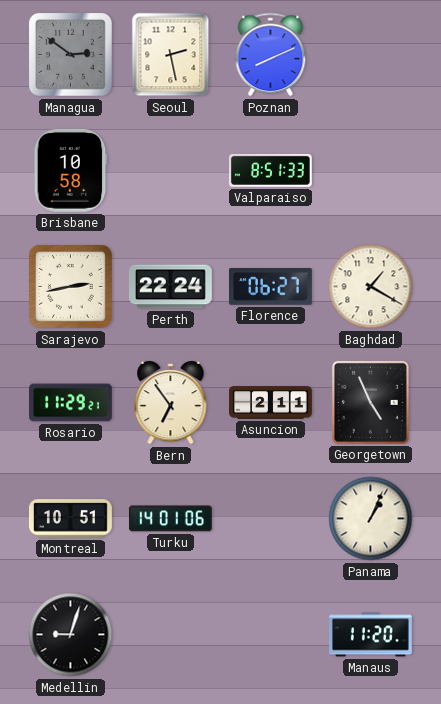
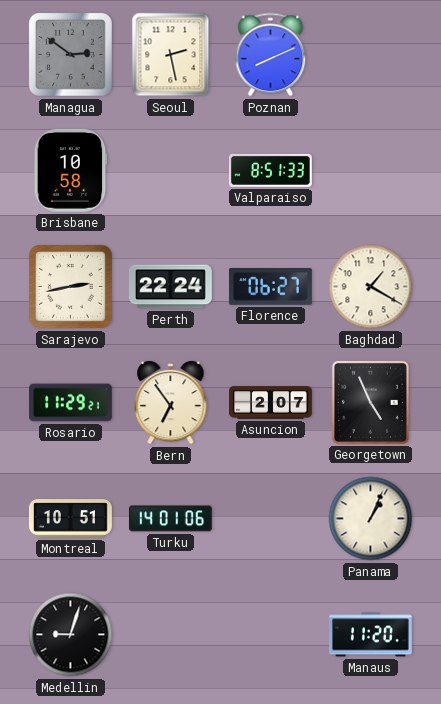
Asuncion: 2:11 -> 2:07 (271, 403)
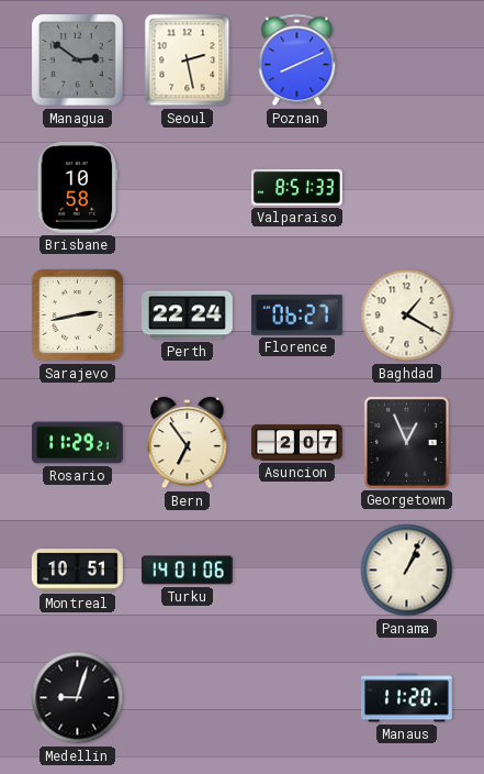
Georgetown: 4:56 -> 12:56 (406, 442)
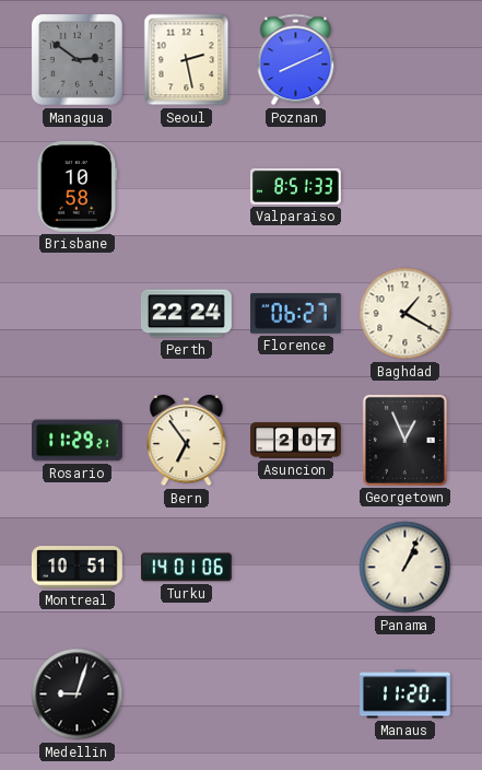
Sarajevo: 2:43 -> none (78, 316)
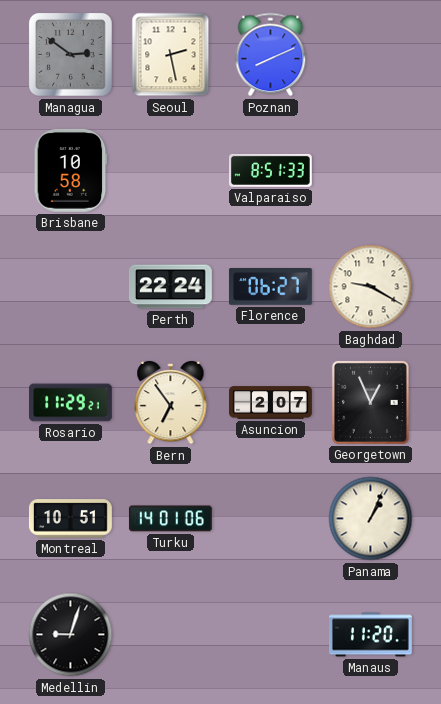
Baghdad: 1:20 -> 9:20 (371, 287)
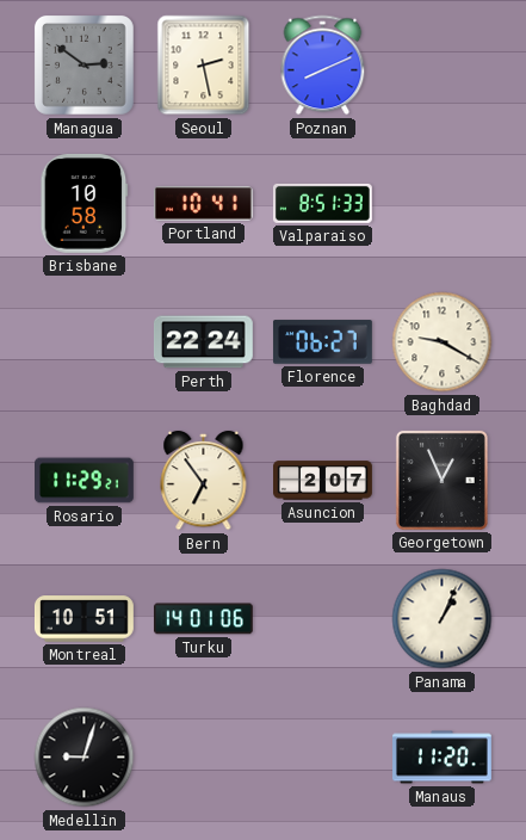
Portland: none -> 10:41 (203, 203)
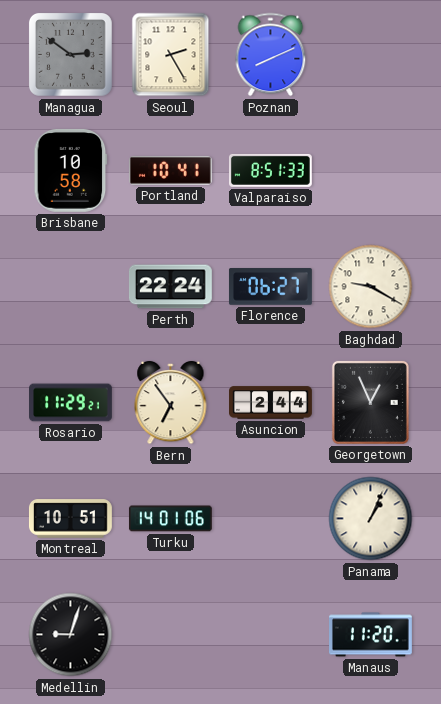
Seoul: 2:28 -> 2:25 (171, 55)
Asuncion: 2:07 -> 2:44 (271, 403)
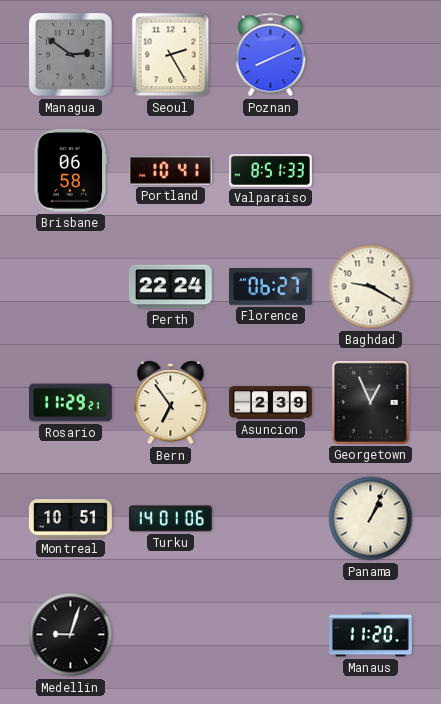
Brisbane: 10:58 -> 06:58 (71, 170)
Asuncion: 2:44 -> 2:39 (271, 403)
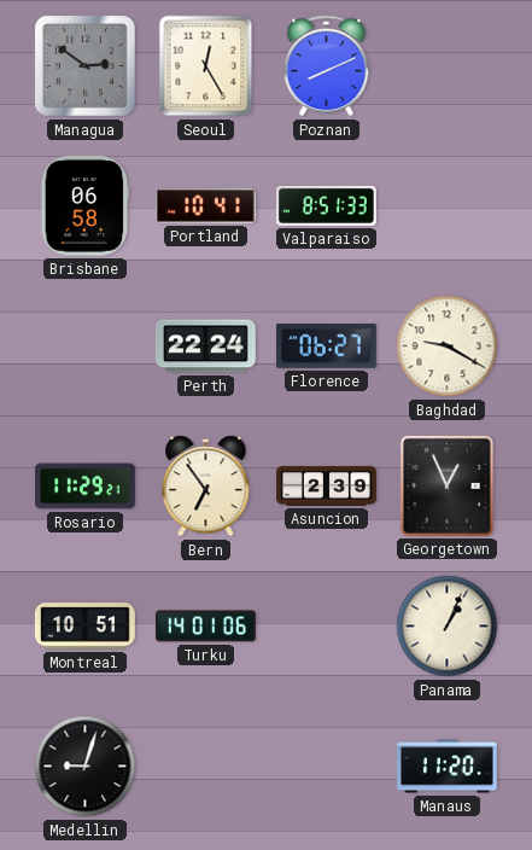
Seoul: 2:25 -> 12:25 (206, 66)
